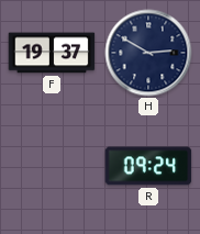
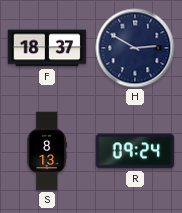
F: 19:37 -> 18:37 (47, 48)
S: none -> 8:13 (47, 151)
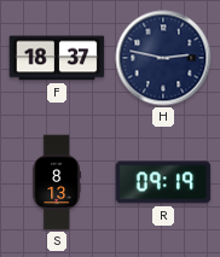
H: 2:50 -> 2:47 (163, 58)
R: 09:24 -> 09:19 (163, 182)
